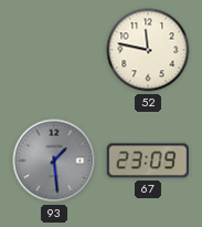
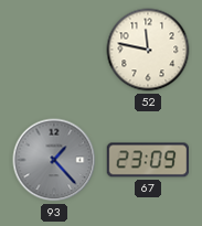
93: 1:29 -> 1:23 (54, 160)
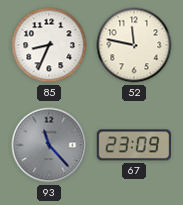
85: none -> 8:34 (49, 45)
93: 1:23 -> 11:23 (49, 145)
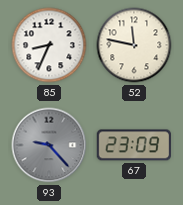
93: 11:23 -> 9:23 (49, 145)
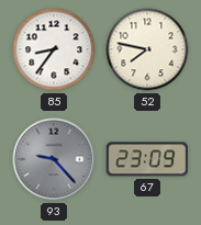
85: 8:34 -> 8:36 (54, 49)
52: 11:47 -> 7:47 (147, 49)
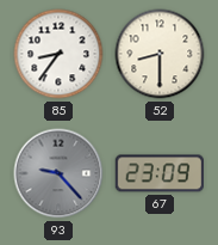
52: 7:47 -> 8:30 (160, 54)
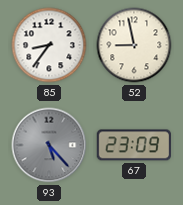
52: 8:30 -> 8:58 (134, 45)
93: 9:23 -> 5:23 (49, 145)
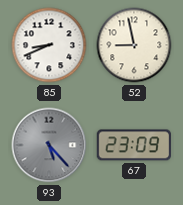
85: 8:36 -> 8:41 (49, 45)
